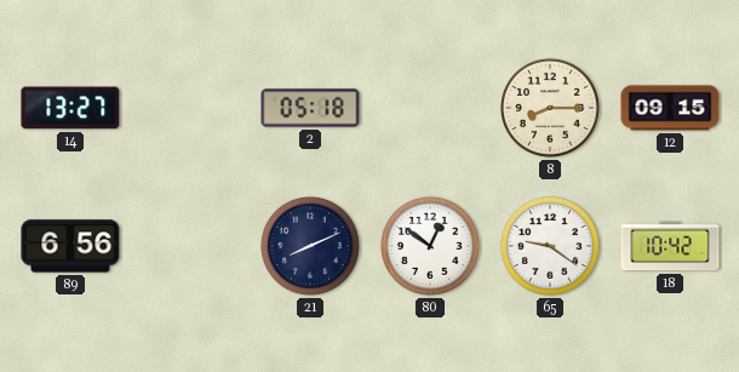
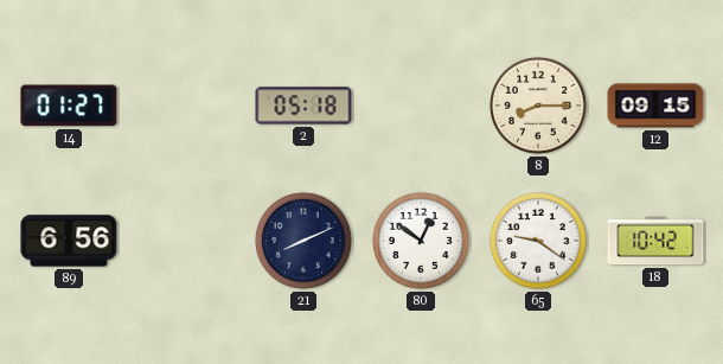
14: 13:27 -> 01:27 (69, 106)
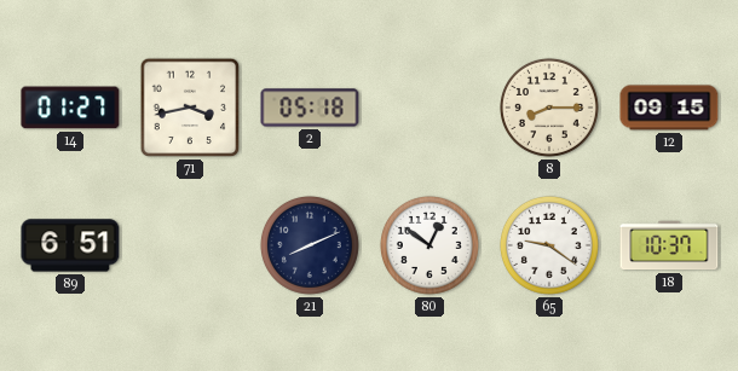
71: none -> 3:43 (190, 108)
89: 6:56 -> 6:51 (70, 245)
18: 10:42 -> 10:37 (669, 245)
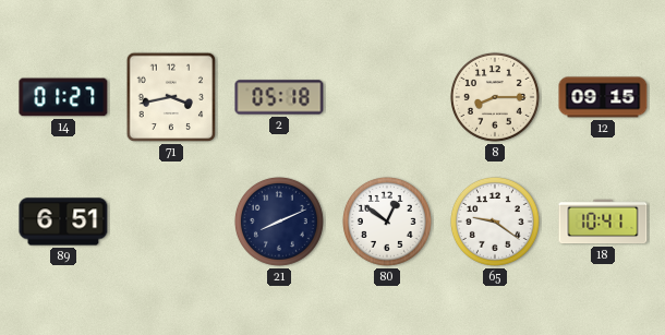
18: 10:37 -> 10:41 (603, 222)
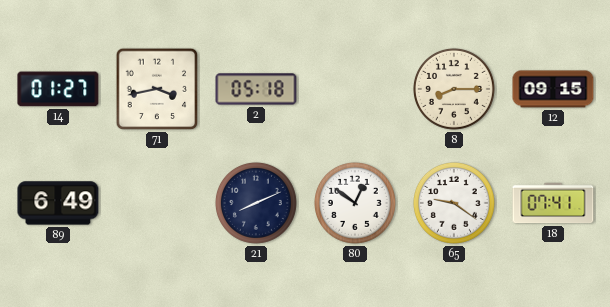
89: 6:51 -> 6:49 (58, 203)
18: 10:41 -> 07:41 (553, 203)
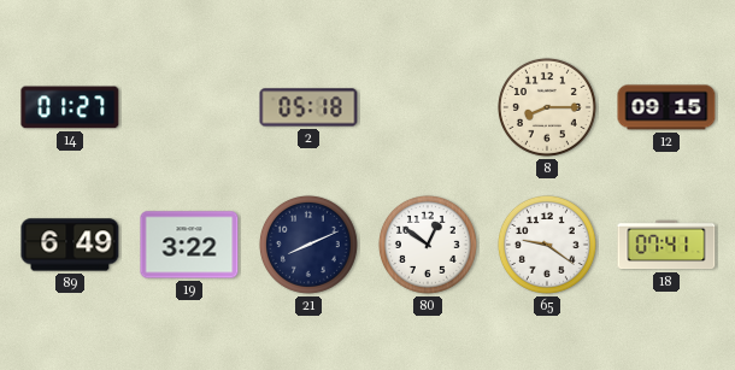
71: 3:43 -> none (157, 89)
19: none -> 3:22 (189, 245)
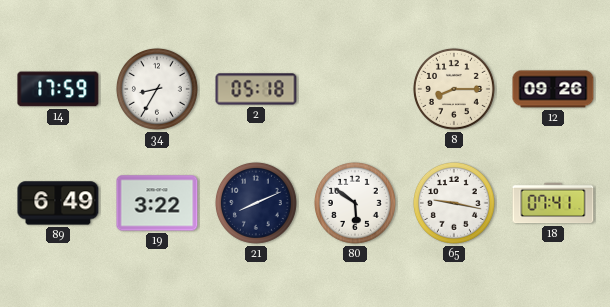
14: 01:27 -> 17:59 (58, 89)
34: none -> 8:35 (157, 89)
12: 09:15 -> 09:26 (553, 89)
80: 12:51 -> 5:51 (355, 203)
65: 9:21 -> 9:17 (454, 203)
